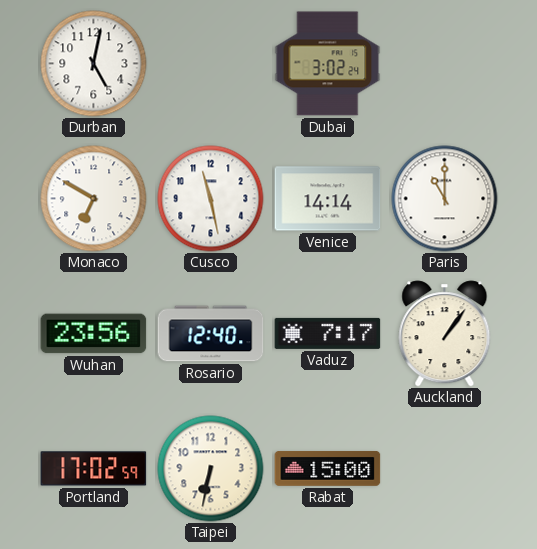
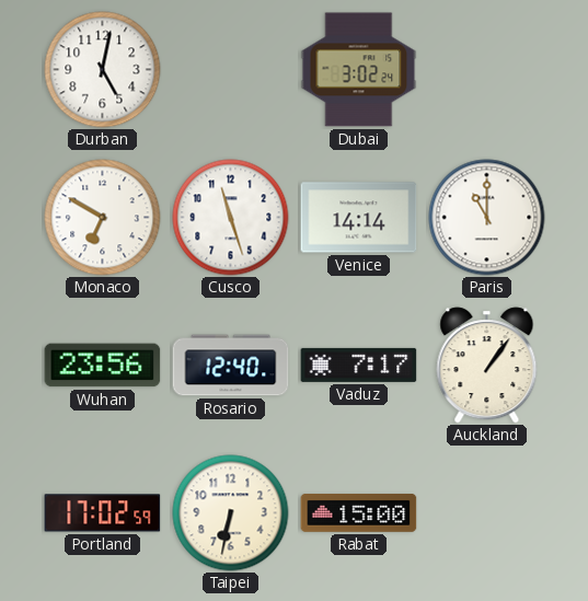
Cusco: 11:28 -> 11:27 (231, 218)
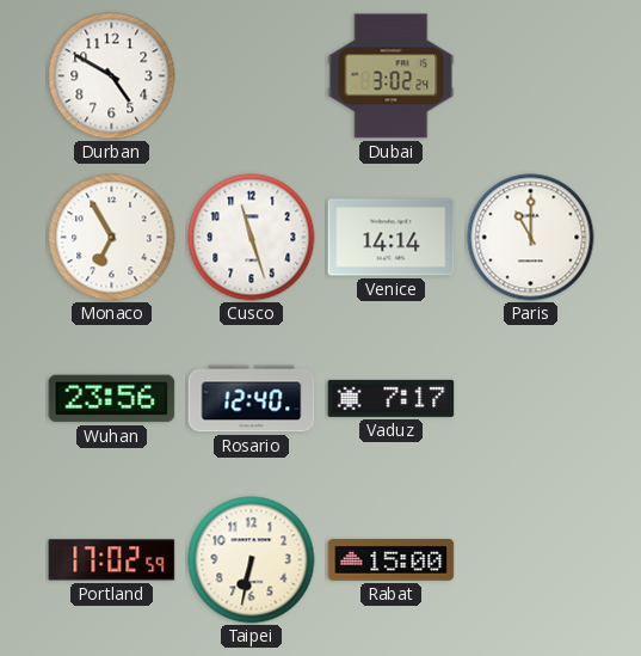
Durban: 5:02 -> 4:50 (112, 76)
Monaco: 6:50 -> 6:55 (112, 238)
Auckland: 1:06 -> none (487, 366)
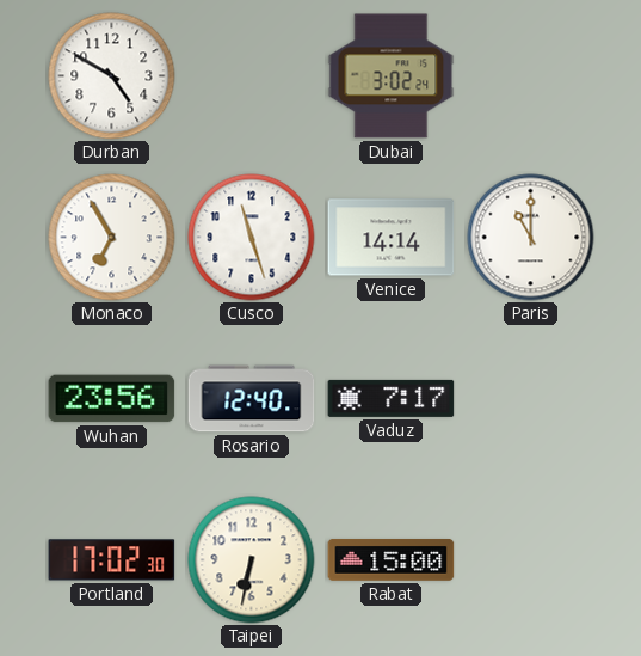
Portland: 17:02:59 -> 17:02:30 (112, 560)
